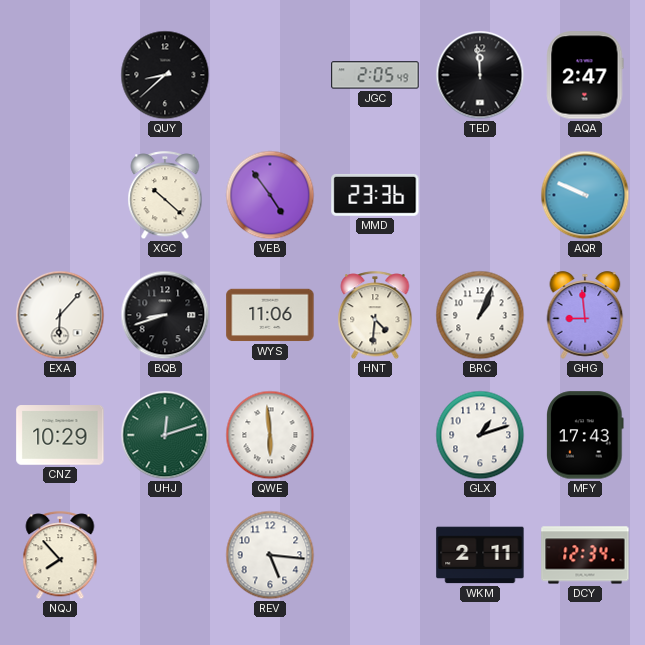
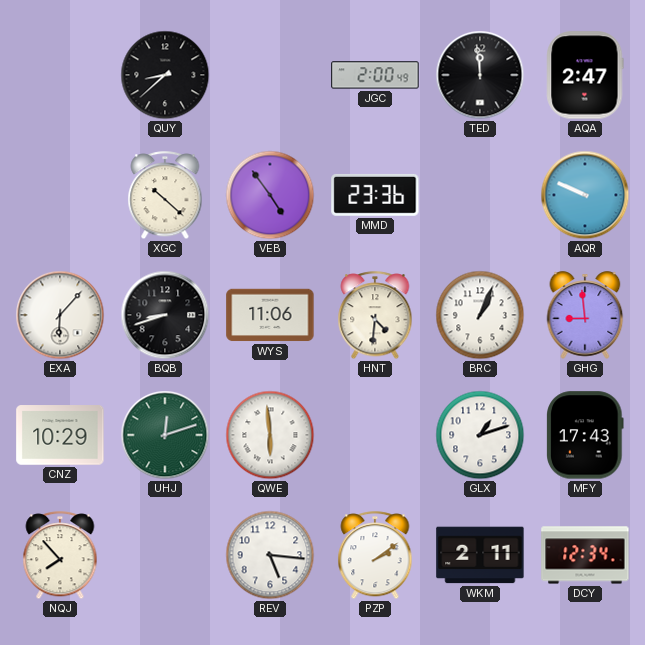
JGC: 2:05 -> 2:00 (375, 75)
PZP: none -> 2:09 (375, 556)
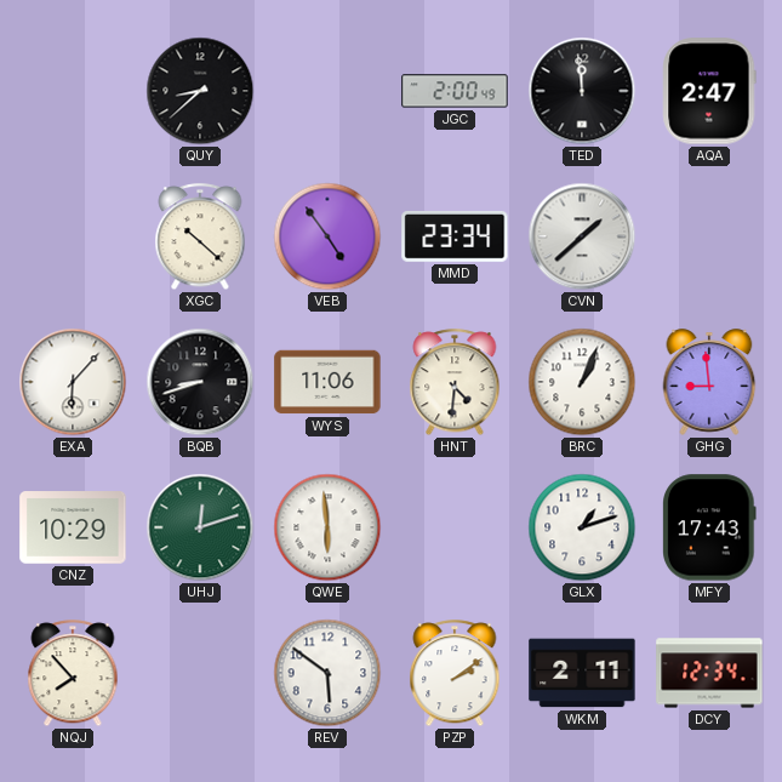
MMD: 23:36 -> 23:34 (455, 236)
CVN: none -> 1:38 (582, 236)
AQR: 9:49 -> none (585, 195)
REV: 5:16 -> 5:51 (327, 673)
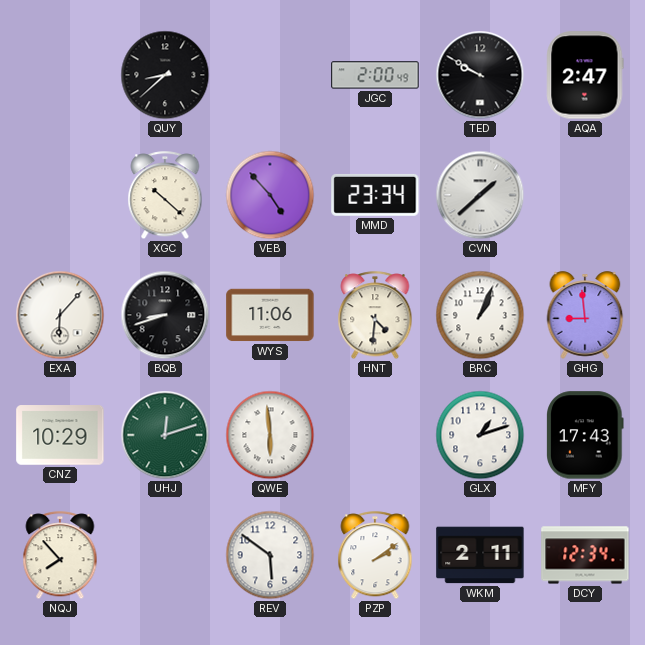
TED: 11:59 -> 9:50 (480, 75)
VEB: 4:54 -> 4:53 (270, 195)
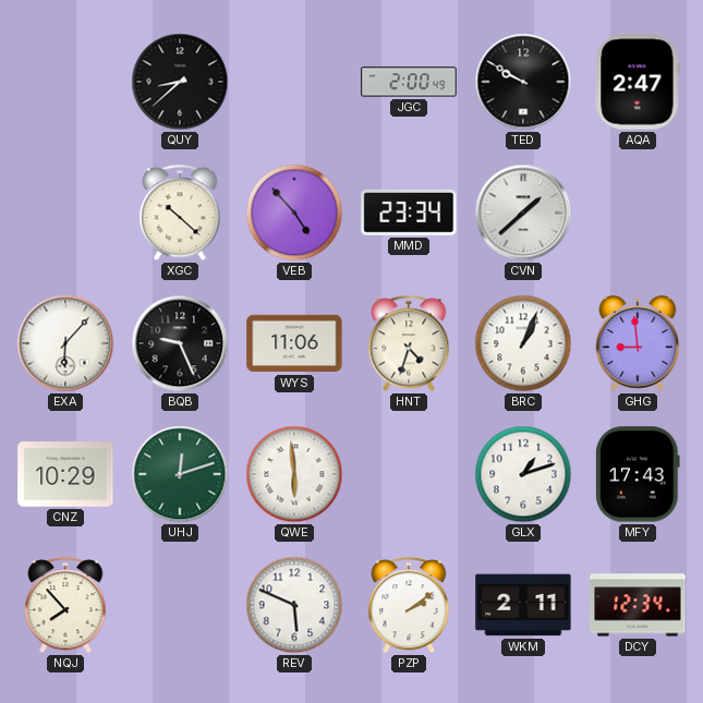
BQB: 8:42 -> 9:26 (180, 343)
HNT: 4:31 -> 4:33 (409, 344)
REV: 5:51 -> 5:49 (294, 605)
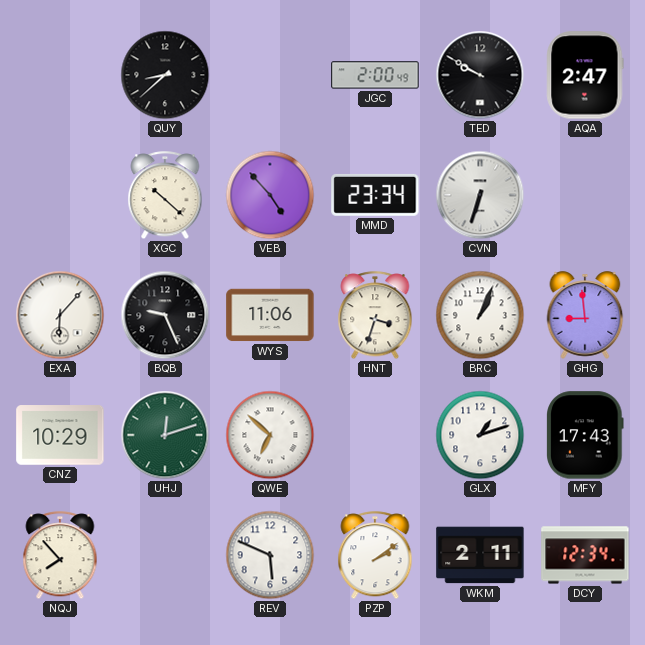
CVN: 1:38 -> 6:33 (480, 195)
HNT: 4:33 -> 3:33 (375, 316)
QWE: 5:59 -> 6:52 (270, 435)
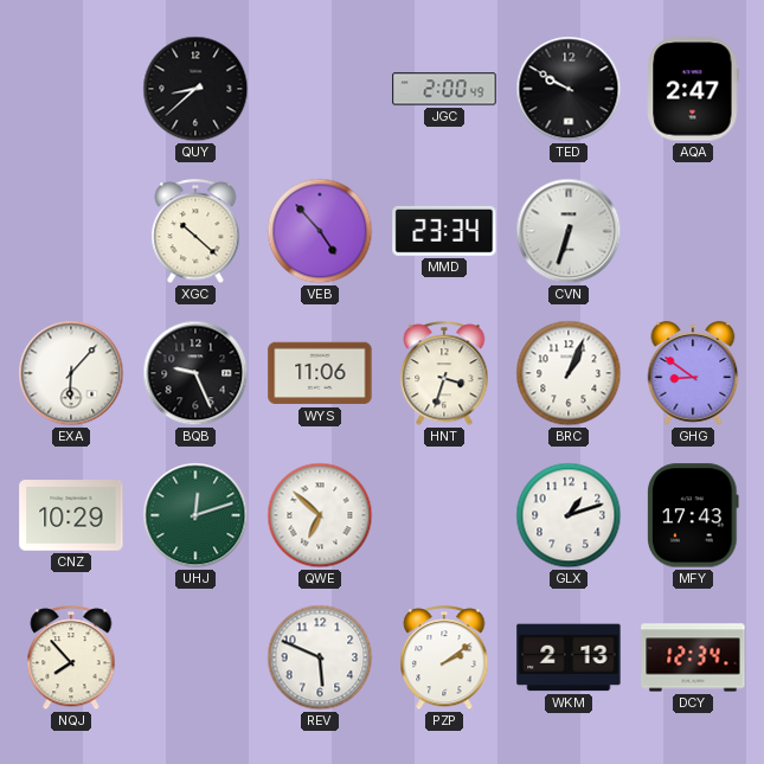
GHG: 8:59 -> 8:51 (693, 373)
WKM: 2:11 -> 2:13 (569, 657)
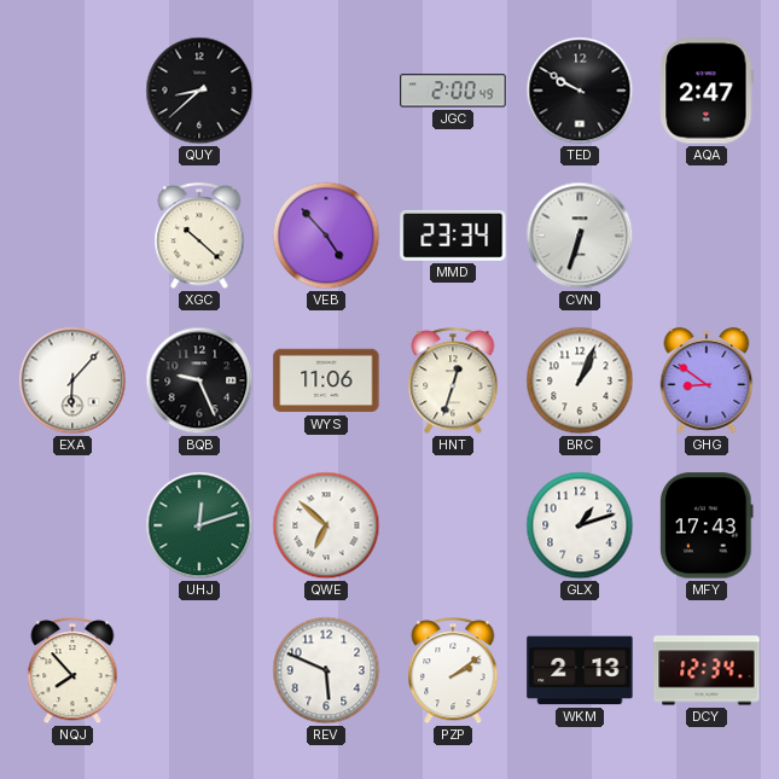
HNT: 3:33 -> 12:33 (453, 382)
CNZ: 10:29 -> none (71, 515)
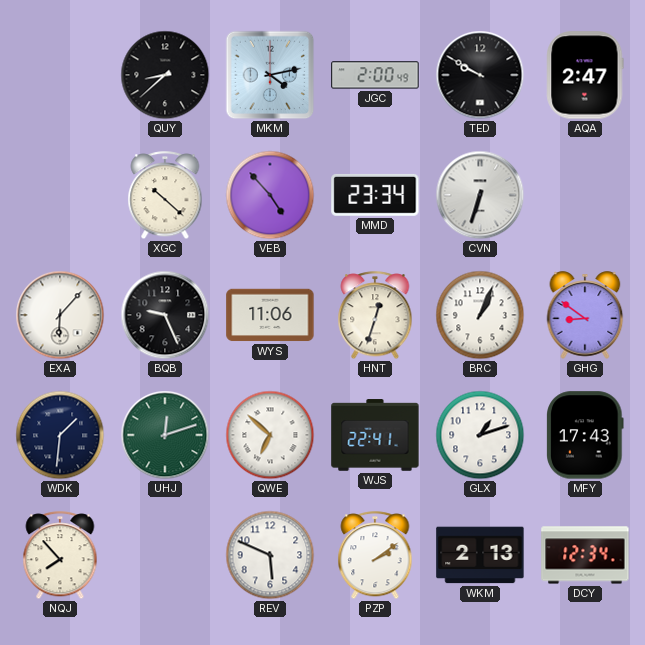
MKM: none -> 4:13 (270, 75)
WDK: none -> 1:31 (60, 435)
WJS: none -> 22:41 (375, 435)
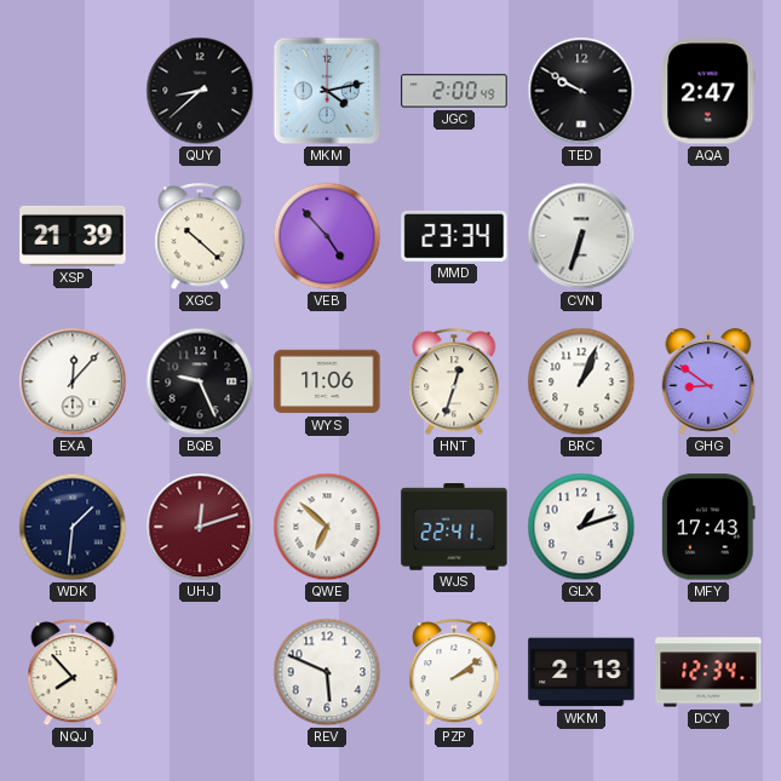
XSP: none -> 21:39 (73, 236)
EXA: 6:07 -> 12:07 (73, 381)
UHJ dial: green -> burgundy (200, 527)
